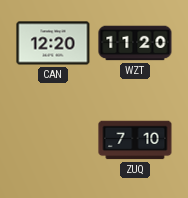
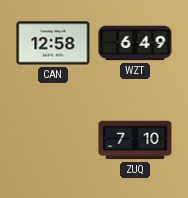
CAN: 12:20 -> 12:58 (53, 43)
WZT: 11:20 -> 6:49 (135, 43)
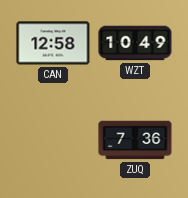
WZT: 6:49 -> 10:49 (135, 43)
ZUQ: 7:10 -> 7:36 (135, 140)
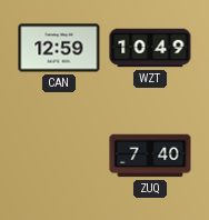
CAN: 12:58 -> 12:59 (59, 48)
ZUQ: 7:36 -> 7:40 (150, 156)
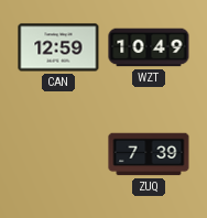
ZUQ: 7:40 -> 7:39 (149, 154)
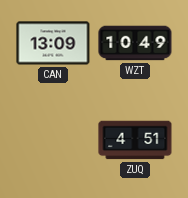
CAN: 12:59 -> 13:09 (53, 43)
ZUQ: 7:39 -> 4:51 (135, 140)
